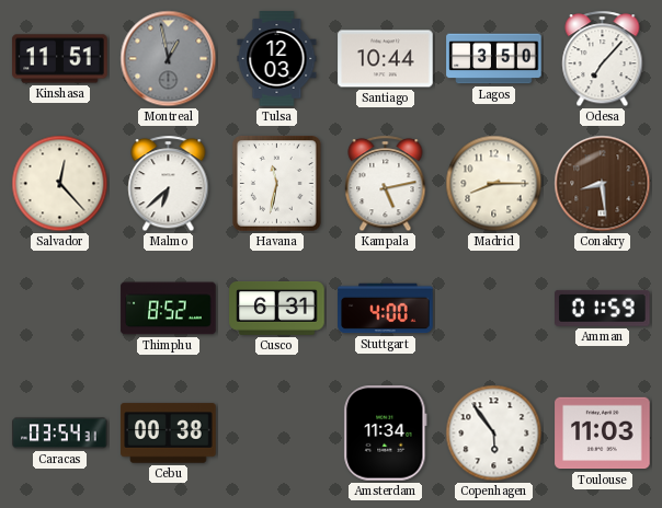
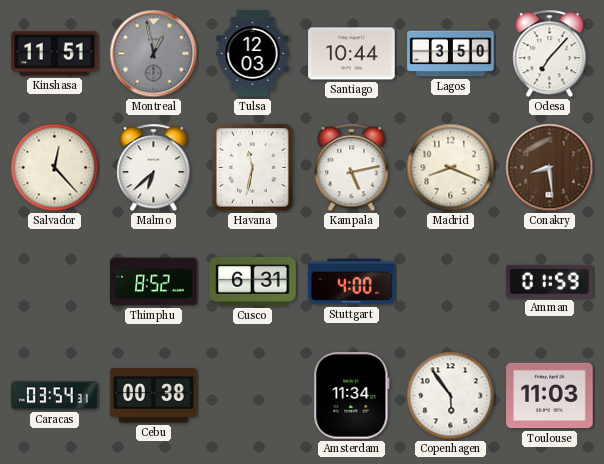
Madrid: 8:15 -> 8:19 (451, 168)
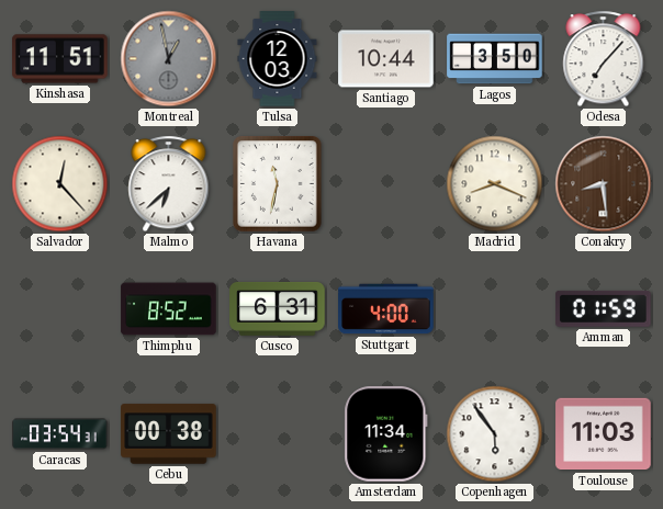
Kampala: 5:13 -> none (352, 168)
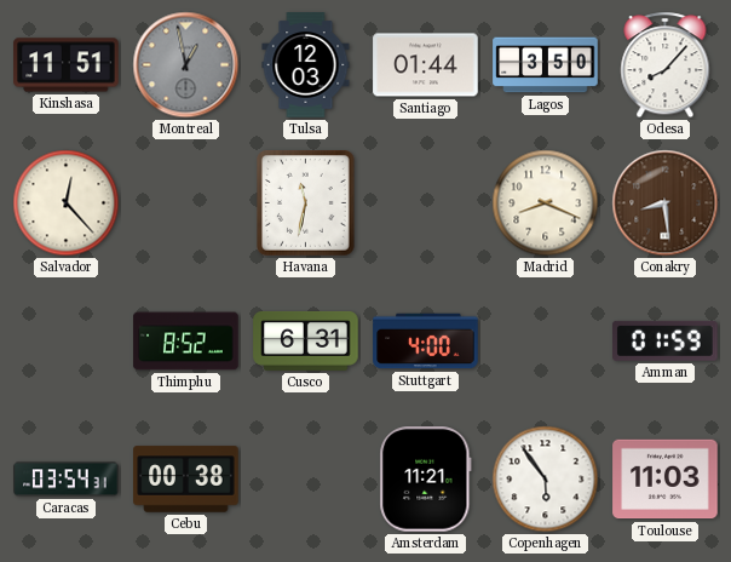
Santiago: 10:44 -> 01:44 (426, 65)
Odesa: 7:07 -> 8:07 (666, 65)
Malmo: 6:38 -> none (169, 184)
Amsterdam: 11:34 -> 11:21 (426, 480)
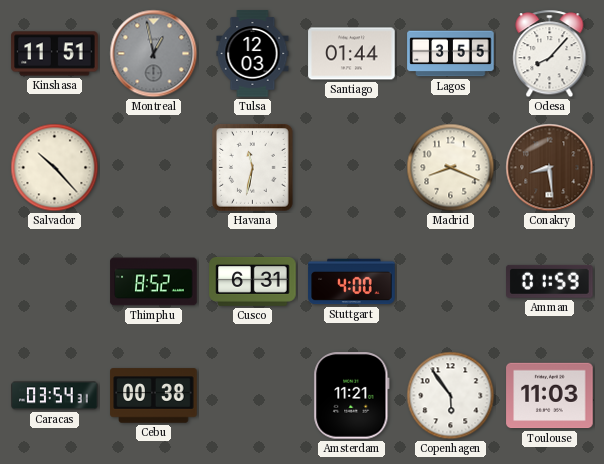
Lagos: 3:50 -> 3:55 (451, 54)
Salvador: 12:23 -> 10:23 (55, 168)
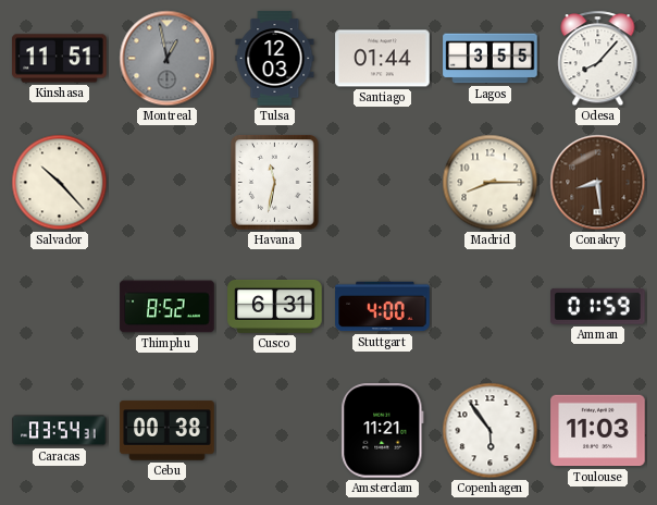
Madrid: 8:19 -> 8:15 (491, 183)
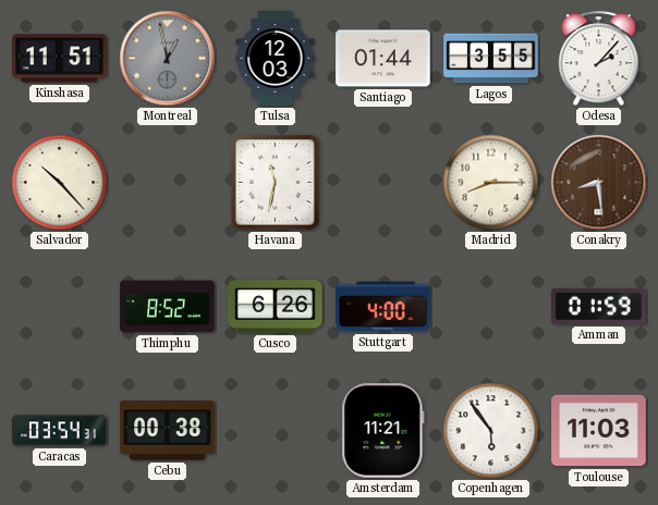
Odesa: 8:07 -> 2:07 (599, 59)
Cusco: 6:31 -> 6:26 (276, 307)
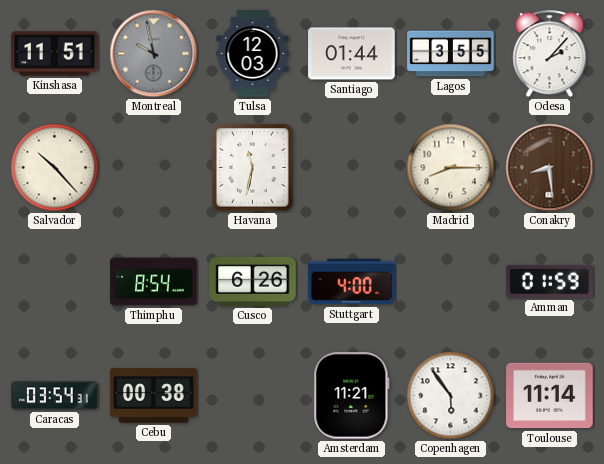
Montreal: 12:58 -> 9:58 (154, 54)
Thimphu: 8:52 -> 8:54 (154, 282)
Toulouse: 11:03 -> 11:14 (550, 396)
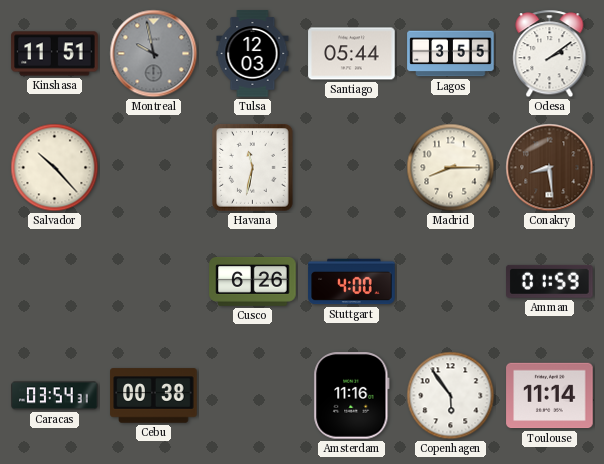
Santiago: 01:44 -> 05:44 (352, 54)
Odesa: 2:07 -> 2:09 (550, 54)
Thimphu: 8:54 -> none (154, 282)
Amsterdam: 11:21 -> 11:16 (352, 396)
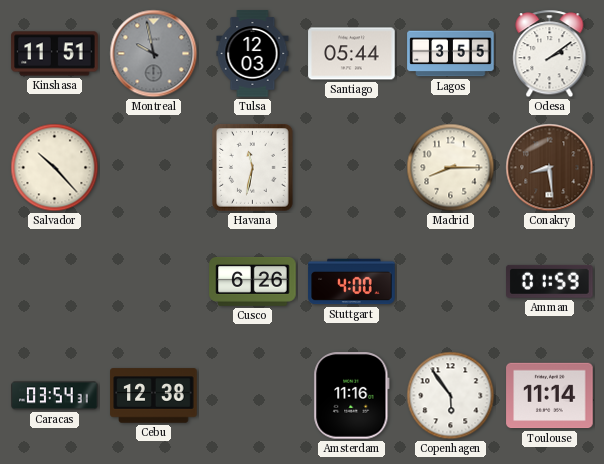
Cebu: 00:38 -> 12:38 (154, 396)
